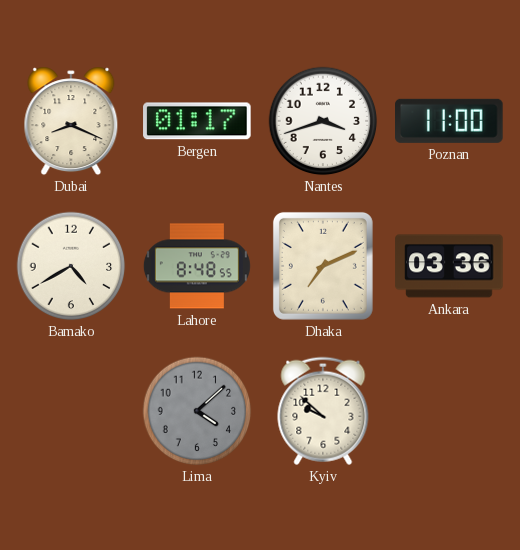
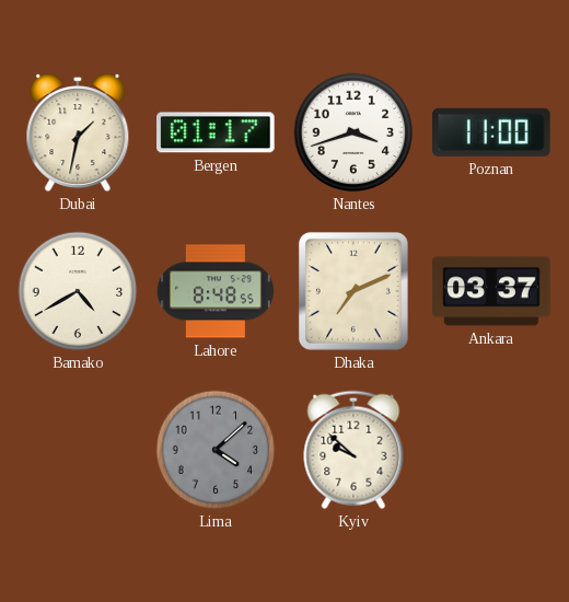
Dubai: 8:19 -> 1:32 (78, 132)
Ankara: 03:36 -> 03:37 (491, 291)
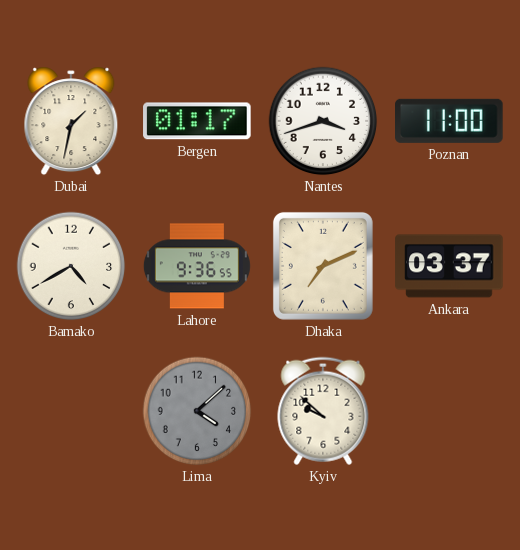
Lahore: 8:48 -> 9:36 (197, 266)
